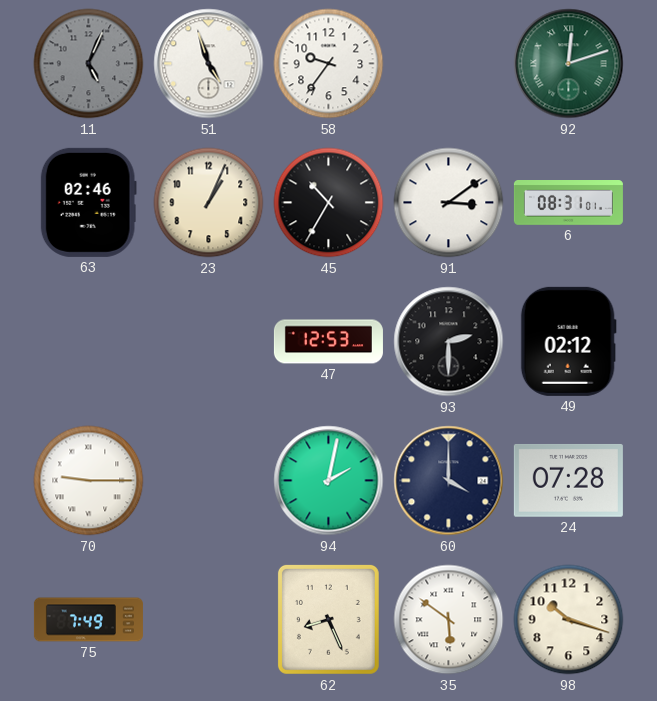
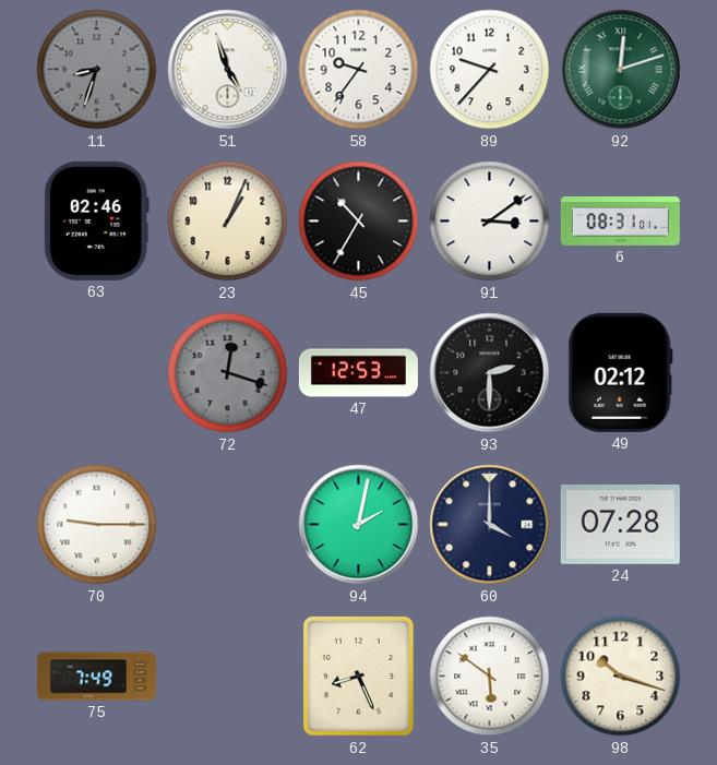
11: 5:04 -> 8:33 (97, 70)
89: none -> 9:37 (490, 70)
72: none -> 12:18 (228, 373)
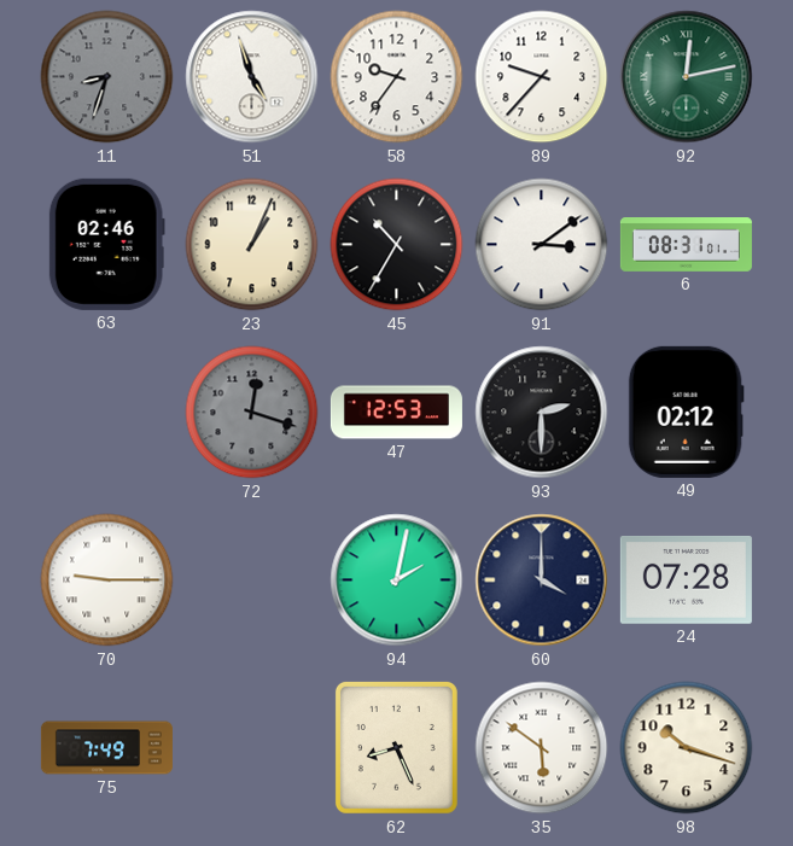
92: 12:12 -> 12:13 (687, 77)
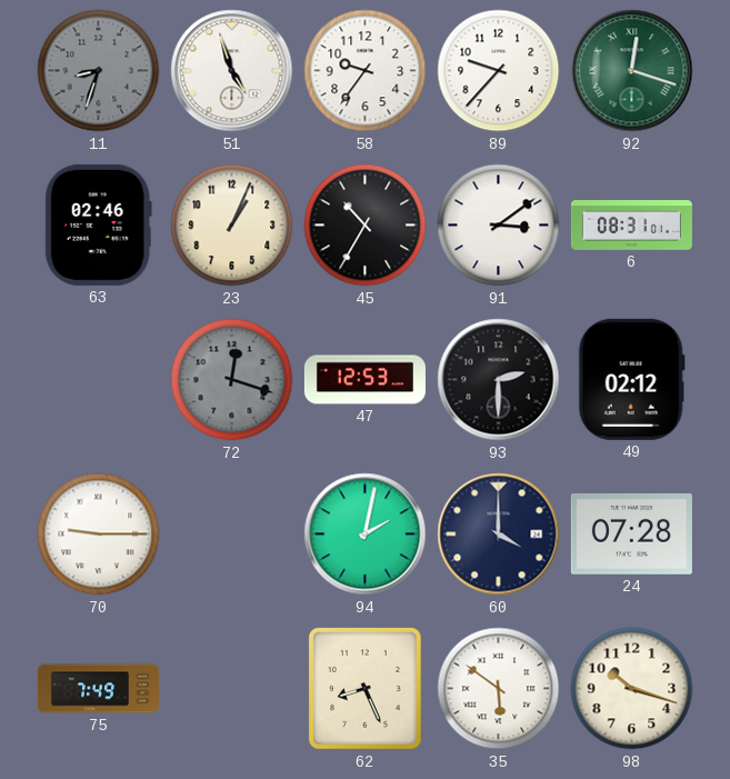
92: 12:13 -> 12:18 (632, 71)
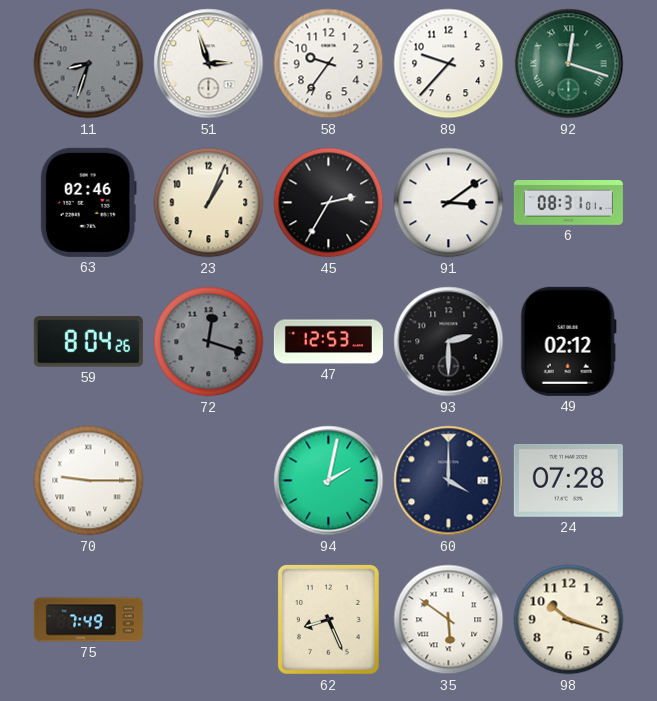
51: 4:57 -> 2:57 (209, 64)
45: 10:35 -> 2:35 (329, 203)
59: none -> 8:04 (88, 342)
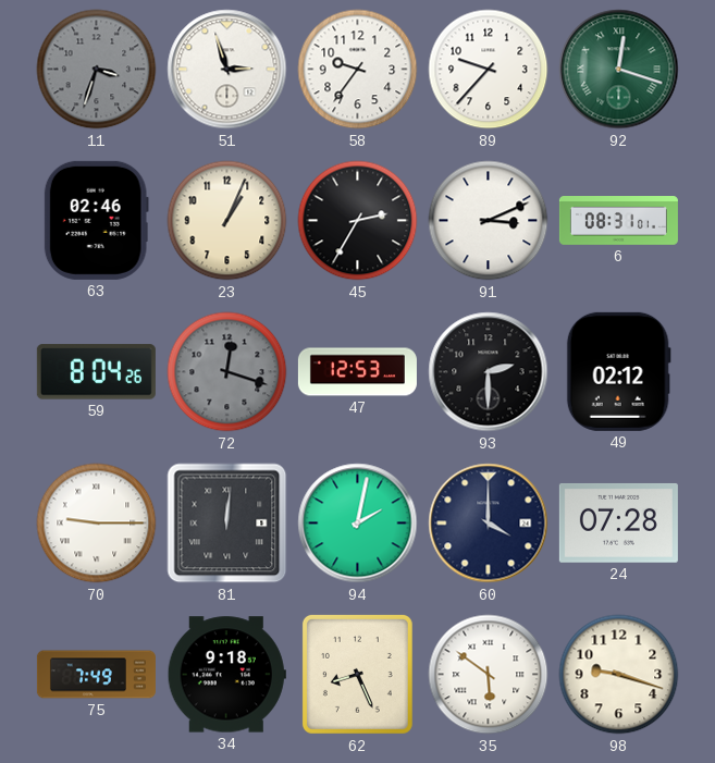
11: 8:33 -> 3:33 (97, 70)
91: 3:09 -> 3:11 (489, 221)
81: none -> 12:01 (227, 524)
34: none -> 9:18 (226, 675)
98: 10:18 -> 9:18 (619, 675)
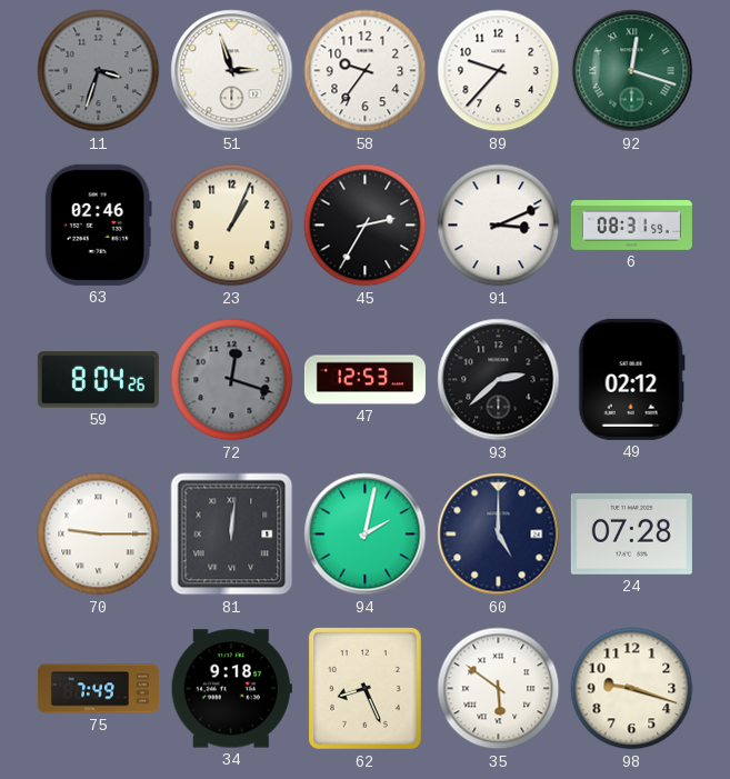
6: 08:31:01 -> 08:31:59 (631, 226)
93: 2:30 -> 2:38 (499, 380)
60: 4:00 -> 5:00 (499, 535)
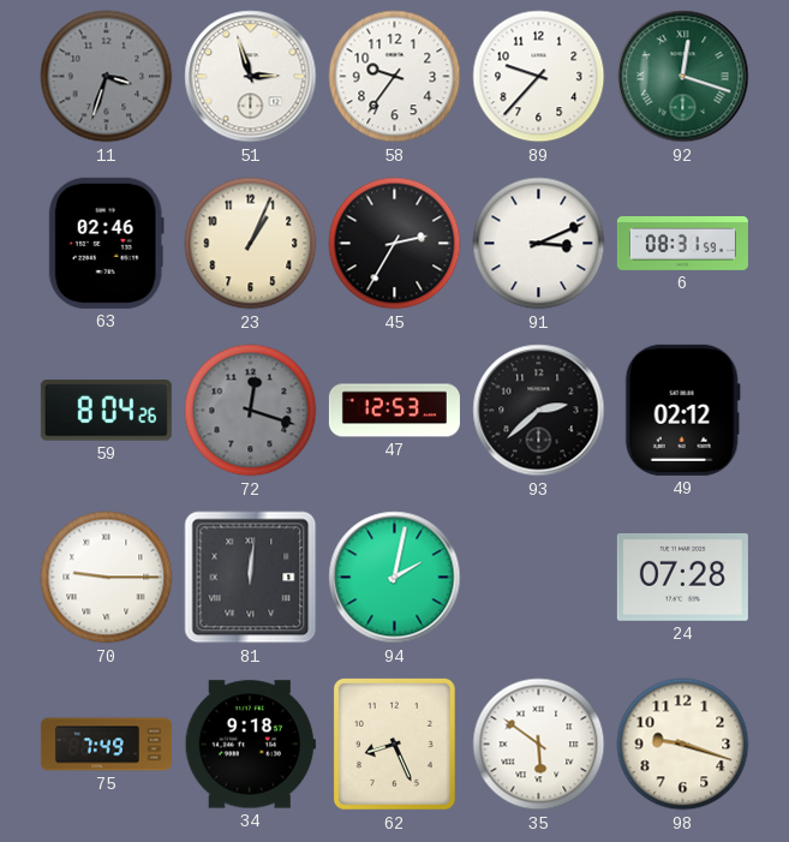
60: 5:00 -> none (499, 535)
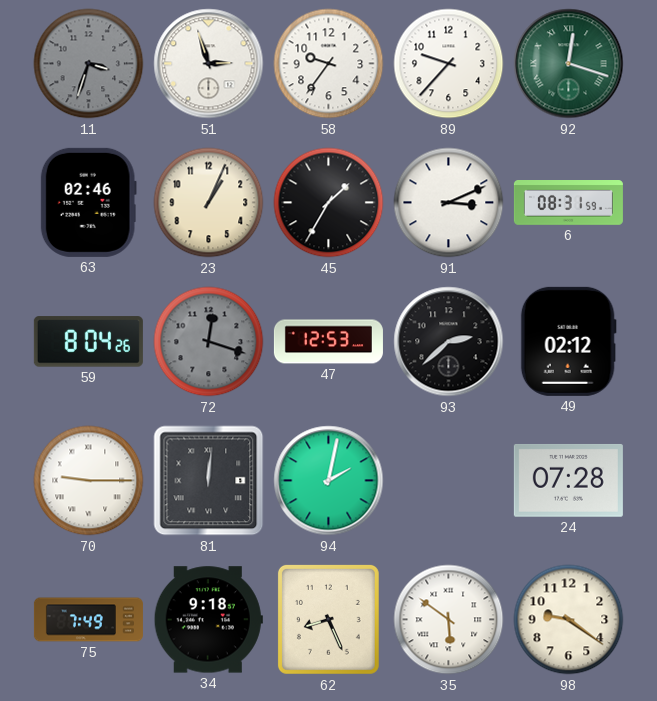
45: 2:35 -> 1:35 (329, 203)
98: 9:18 -> 9:21 (569, 620)
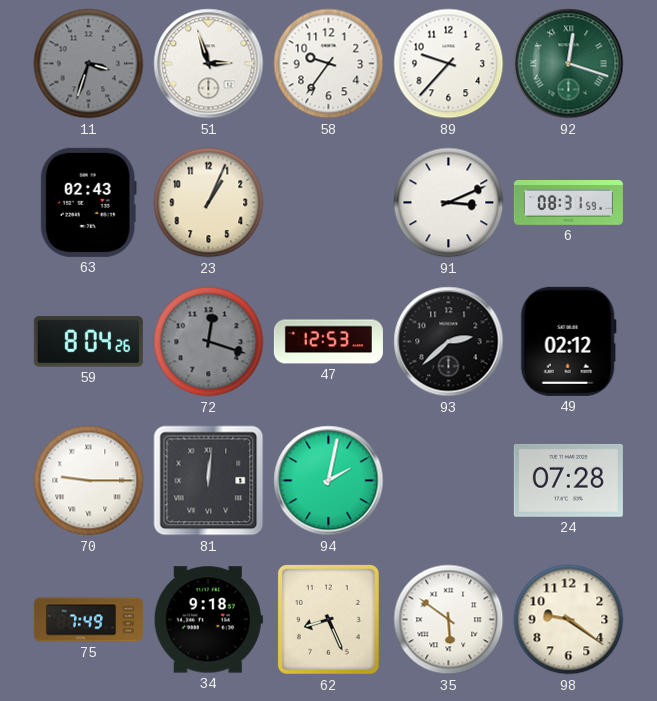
63: 02:46 -> 02:43 (88, 202)
45: 1:35 -> none (329, 203)
